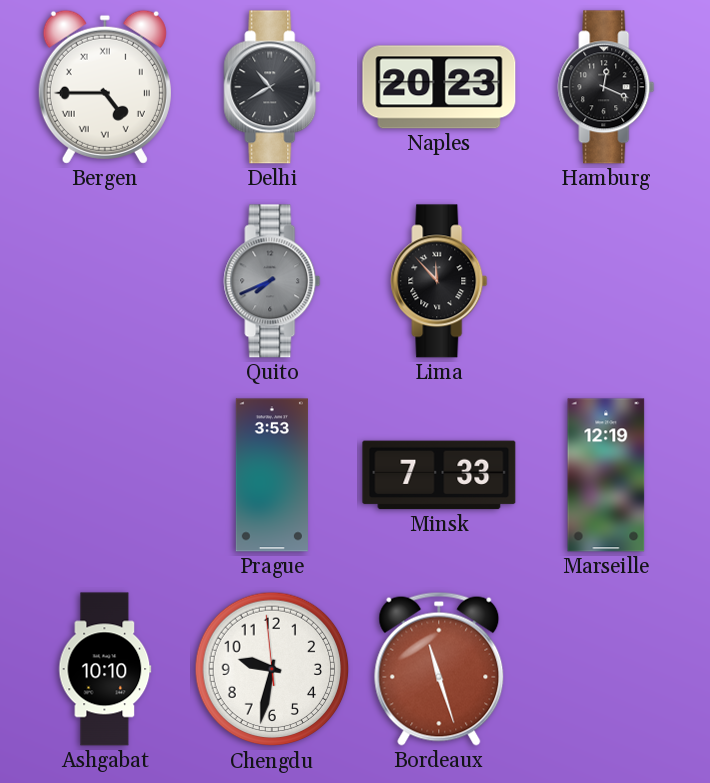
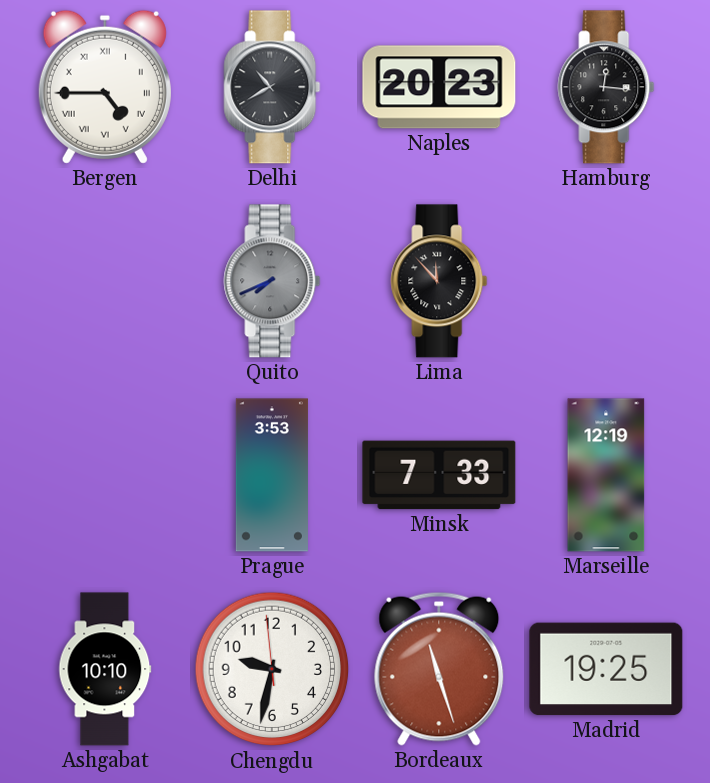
Hamburg: 12:19 -> 12:16 (606, 87)
Madrid: none -> 19:25 (606, 669)
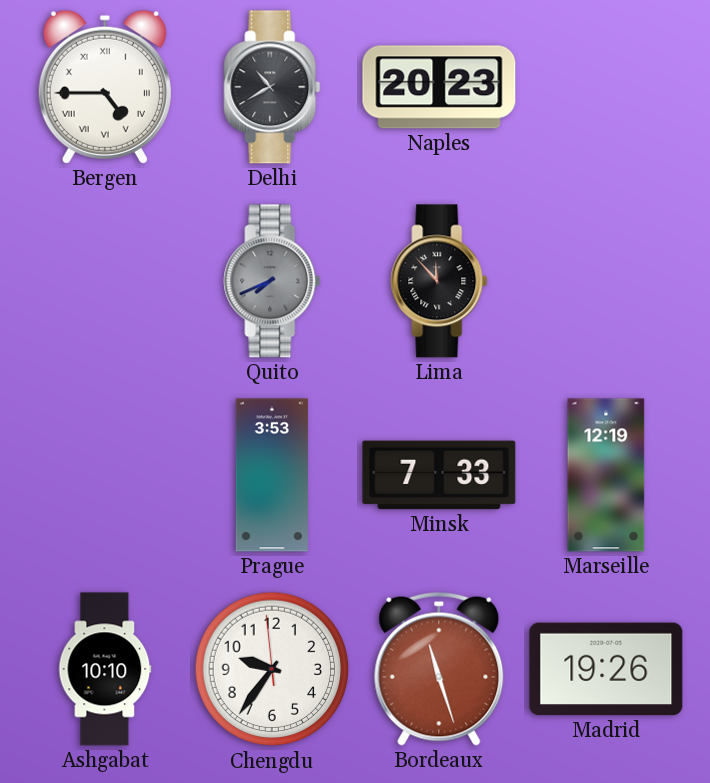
Hamburg: 12:16 -> none (606, 87)
Chengdu: 9:31 -> 9:35 (272, 669)
Madrid: 19:25 -> 19:26 (606, 669)
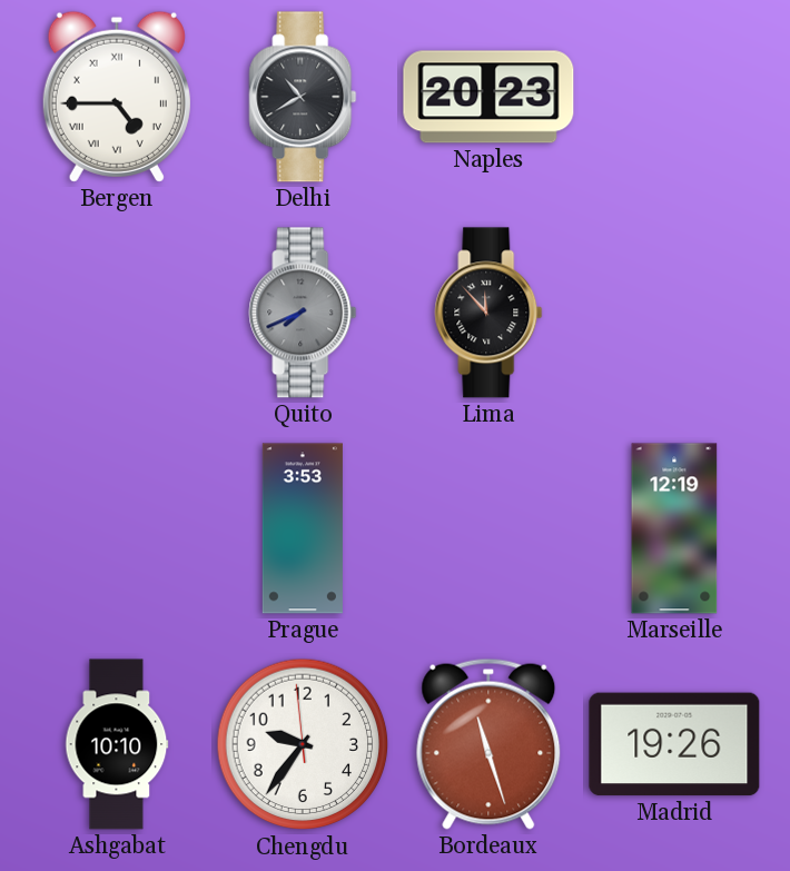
Minsk: 7:33 -> none (439, 475)
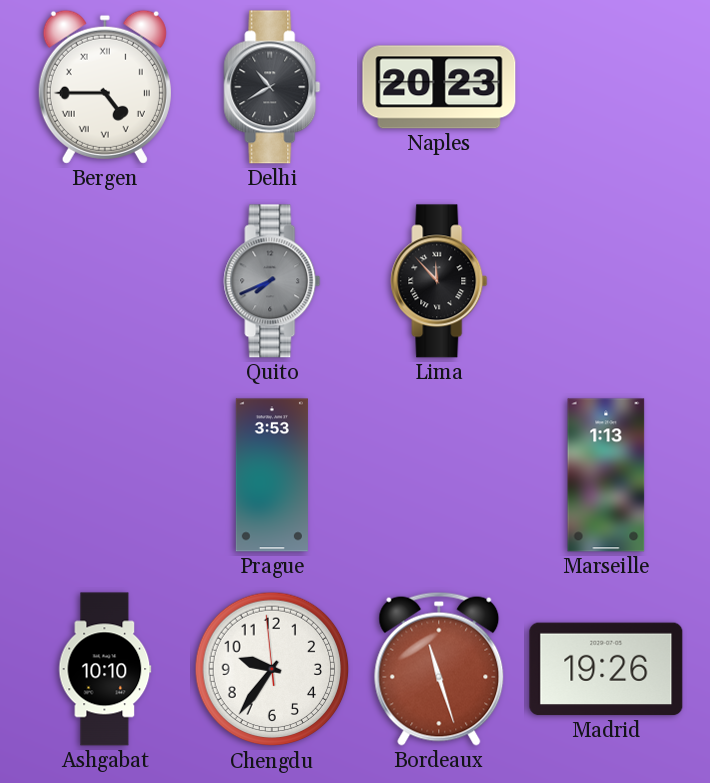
Marseille: 12:19 -> 1:13 (606, 475)
